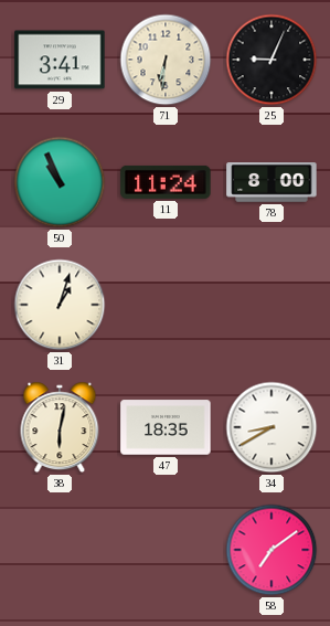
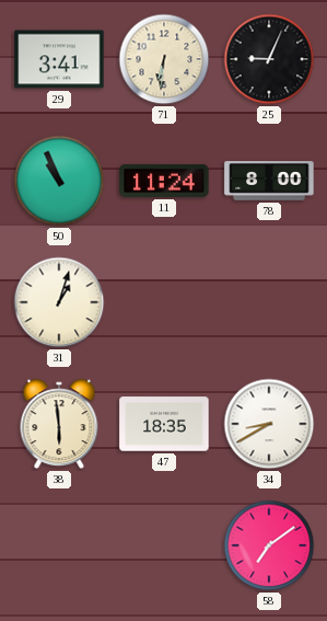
38: 6:02 -> 5:59 (59, 424)
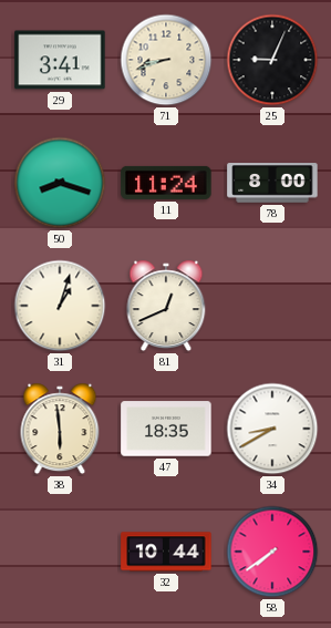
71: 6:31 -> 8:42 (166, 60)
50: 10:56 -> 8:18 (60, 183)
81: none -> 12:41 (166, 306)
32: none -> 10:44 (166, 552)
58: 7:09 -> 7:39 (272, 552)
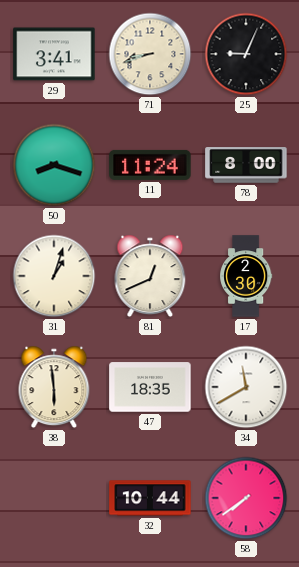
17: none -> 2:30 (247, 276)
34: 8:40 -> 11:40 (246, 387)
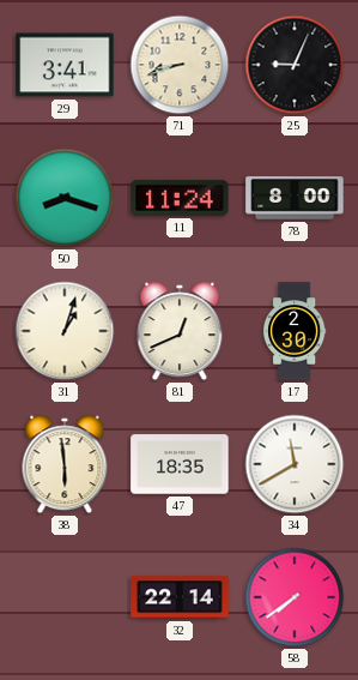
32: 10:44 -> 22:14 (180, 597)
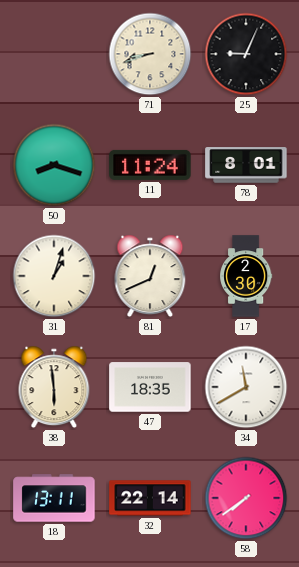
29: 3:41 -> none (65, 65)
78: 8:00 -> 8:01 (246, 165)
18: none -> 13:11 (54, 498)
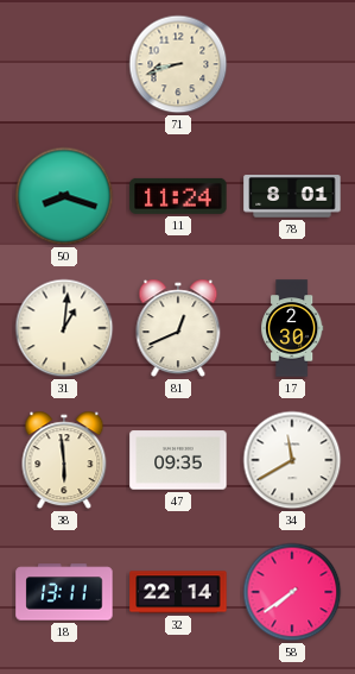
25: 9:04 -> none (246, 54)
31: 1:03 -> 1:01 (64, 328)
47: 18:35 -> 09:35 (178, 460)
